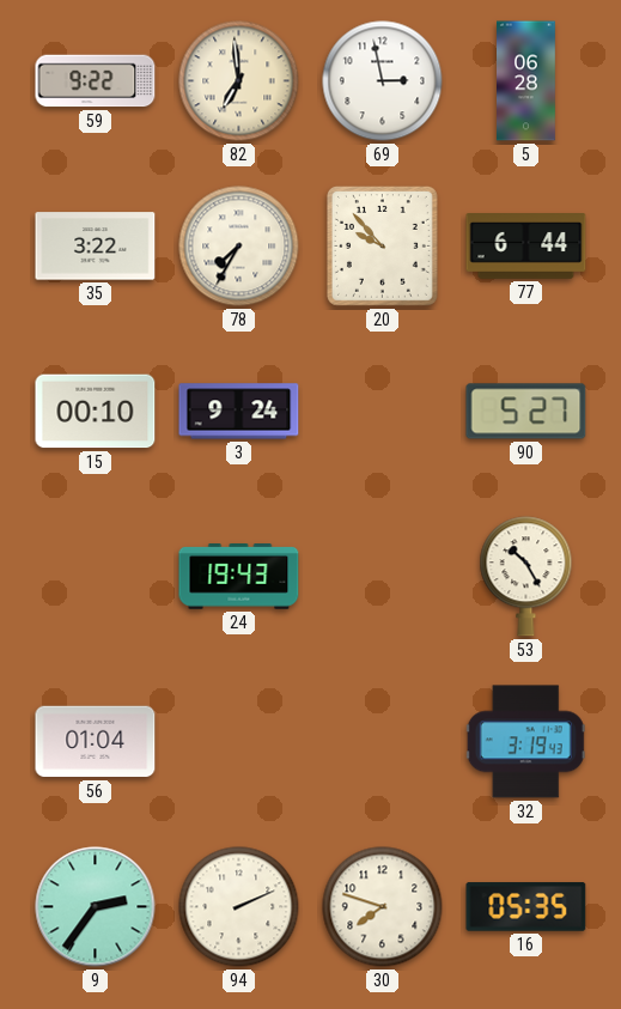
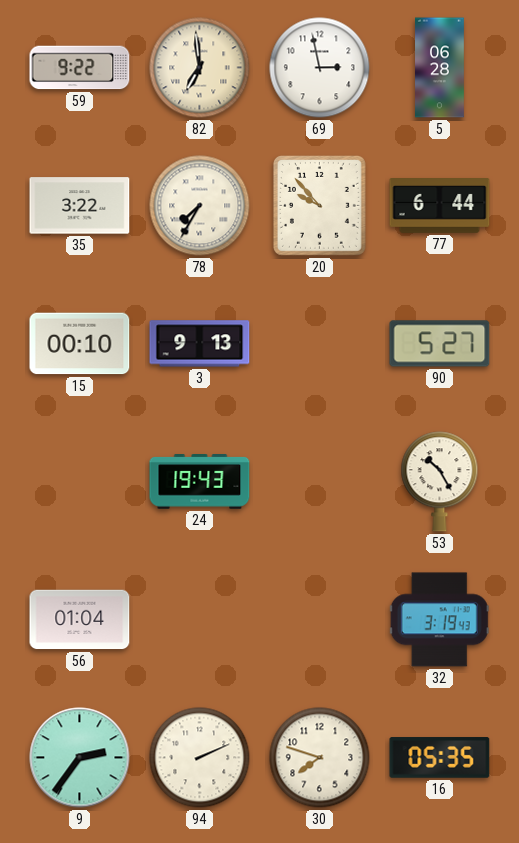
3: 9:24 -> 9:13 (200, 344)
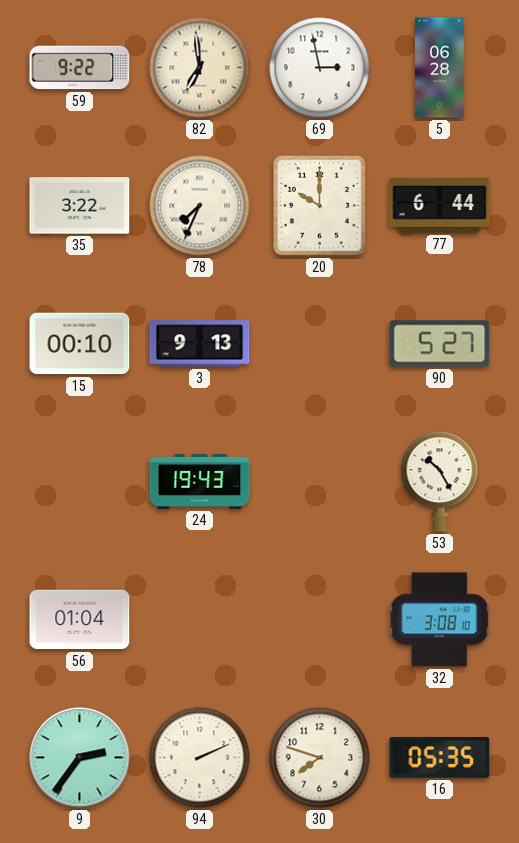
78: 7:35 -> 7:34 (200, 206)
20: 9:53 -> 10:00 (319, 205)
32: 3:19 -> 3:08 (439, 620)
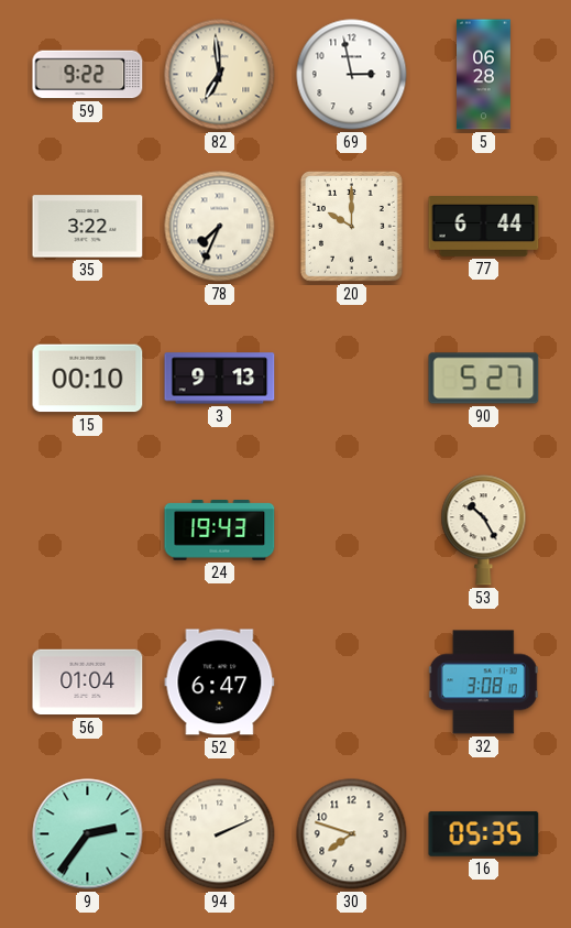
52: none -> 6:47 (220, 683)
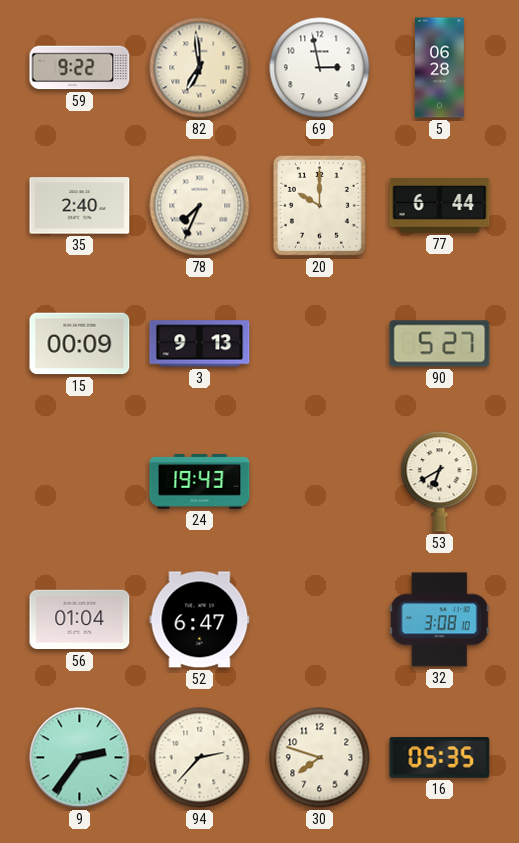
35: 3:22 -> 2:40 (80, 206)
15: 00:10 -> 00:09 (80, 344)
53: 10:25 -> 6:40 (440, 482)
94: 2:11 -> 2:37 (200, 758)
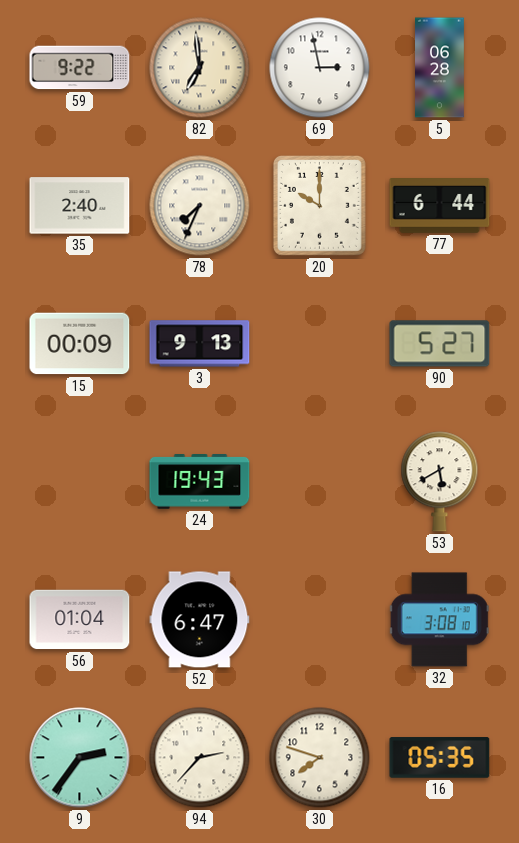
53: 6:40 -> 5:40 (440, 482)
